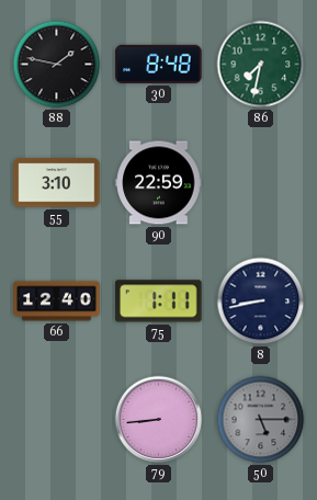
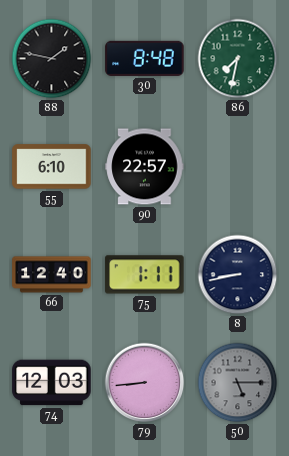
55: 3:10 -> 6:10 (52, 167)
90: 22:59 -> 22:57 (145, 167)
74: none -> 12:03 (52, 383)
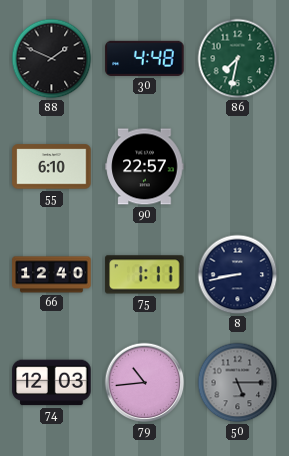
88: 1:47 -> 1:49 (52, 59)
30: 8:48 -> 4:48 (145, 58)
79: 8:44 -> 10:44 (145, 383)
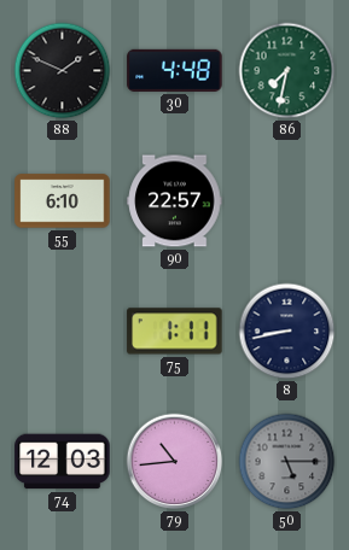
66: 12:40 -> none (52, 275)
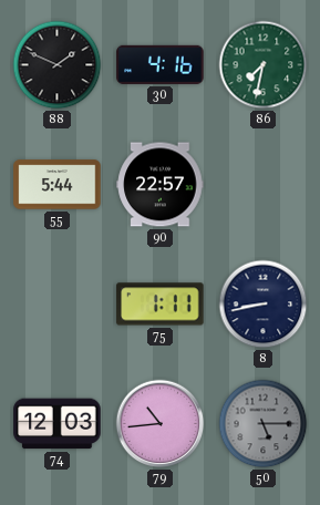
30: 4:48 -> 4:16 (161, 64)
55: 6:10 -> 5:44 (58, 185)
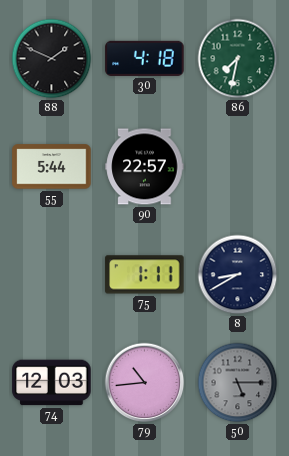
30: 4:16 -> 4:18 (145, 58)
8: 8:43 -> 8:40 (238, 275)
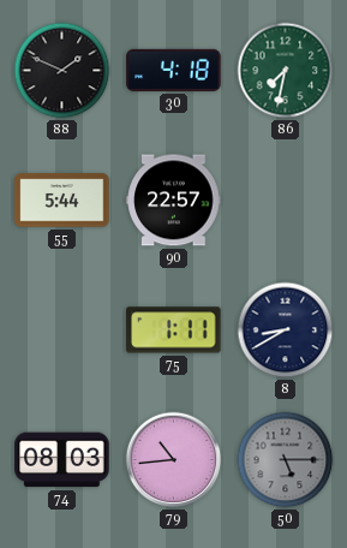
74: 12:03 -> 08:03 (62, 460)
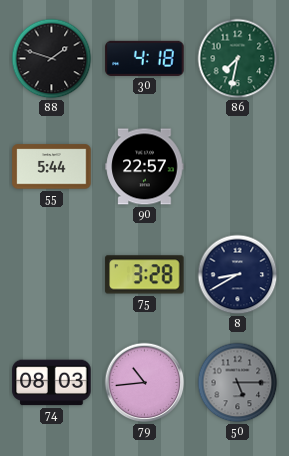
88: 1:49 -> 1:48 (52, 59)
75: 1:11 -> 3:28 (145, 275)
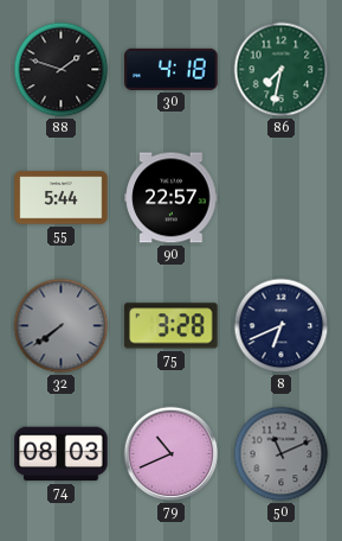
32: none -> 7:39 (62, 326)
8: 8:40 -> 6:41 (282, 326)
79: 10:44 -> 10:41 (172, 454)
50: 5:15 -> 11:11 (282, 454)
